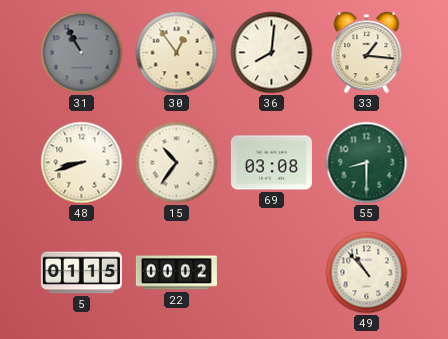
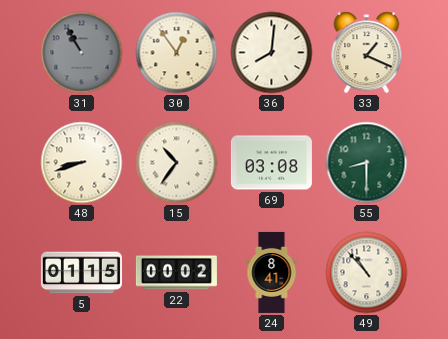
33: 1:16 -> 1:19 (367, 53)
24: none -> 8:41 (272, 272)
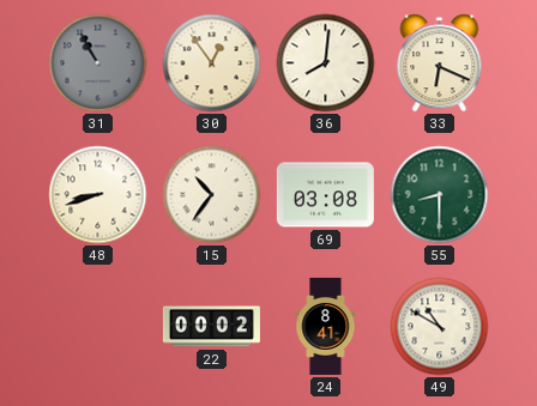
33: 1:19 -> 6:19 (440, 63)
5: 01:15 -> none (81, 273)
49: 10:53 -> 10:50 (440, 327)
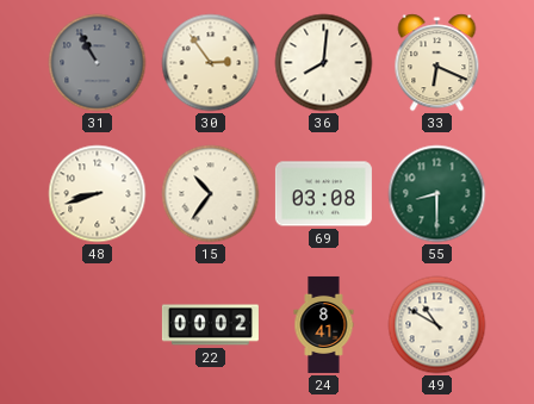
30: 12:54 -> 2:54 (211, 63)
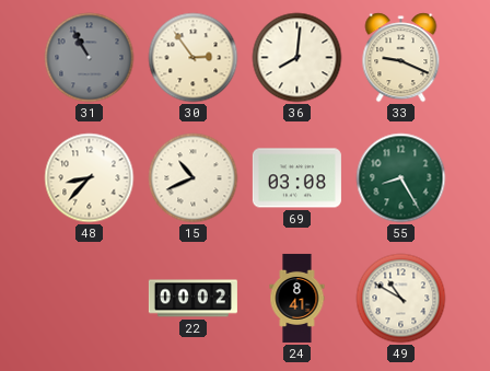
33: 6:19 -> 9:19 (401, 58)
48: 8:42 -> 8:37 (90, 178)
15: 10:36 -> 10:41 (194, 178)
55: 8:30 -> 8:25 (401, 178)
